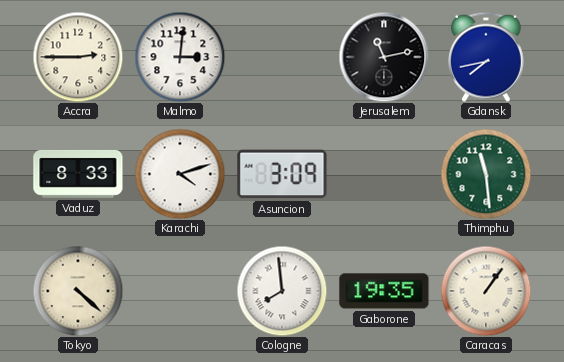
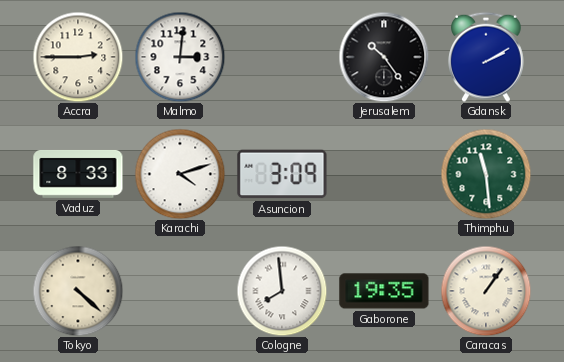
Jerusalem: 11:13 -> 10:24 (384, 57)
Gdansk: 7:43 -> 2:10 (487, 57)
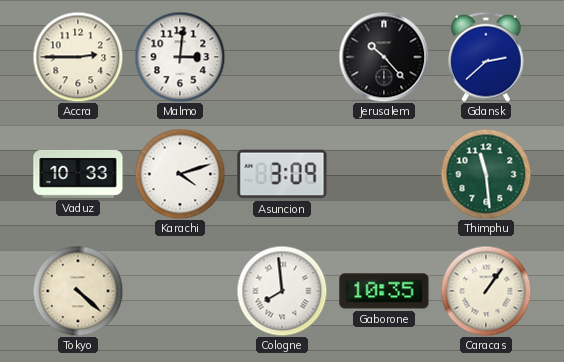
Jerusalem: 10:24 -> 10:23 (384, 57)
Gdansk: 2:10 -> 2:38 (487, 57)
Vaduz: 8:33 -> 10:33 (78, 174)
Gaborone: 19:35 -> 10:35 (384, 291)
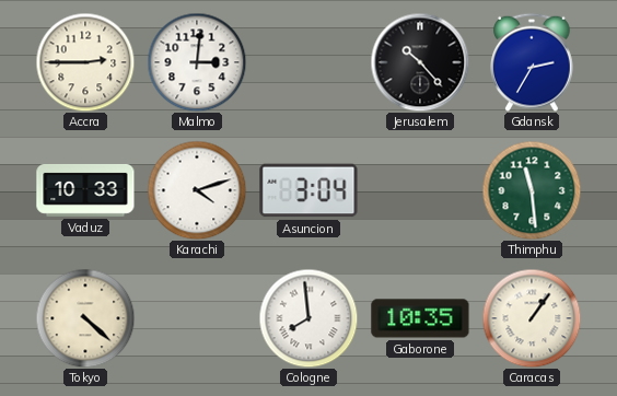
Gdansk: 2:38 -> 2:35 (533, 62)
Asuncion: 3:09 -> 3:04 (308, 190)
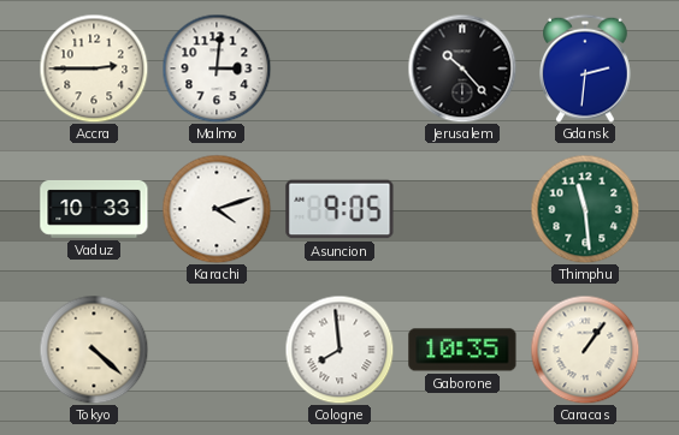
Gdansk: 2:35 -> 2:31 (586, 68)
Asuncion: 3:04 -> 9:05 (339, 209)
